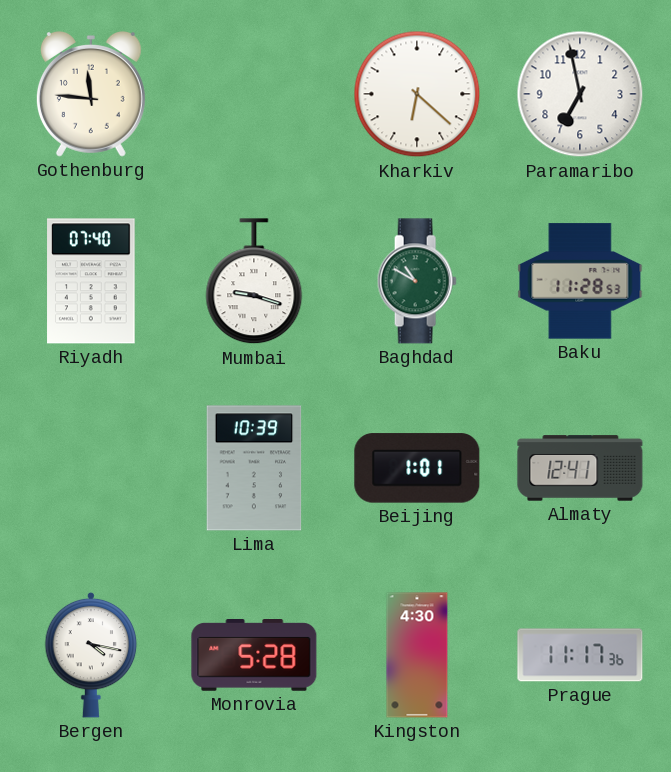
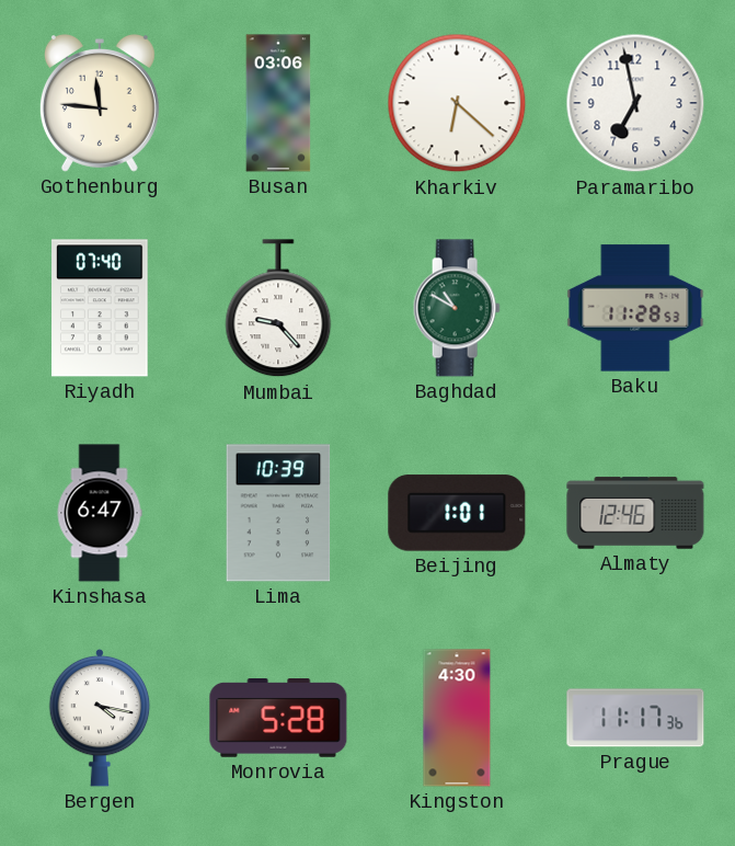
Busan: none -> 03:06 (278, 103)
Mumbai: 9:18 -> 9:23 (278, 309)
Kinshasa: none -> 6:47 (100, 513)
Almaty: 12:41 -> 12:46 (635, 513)
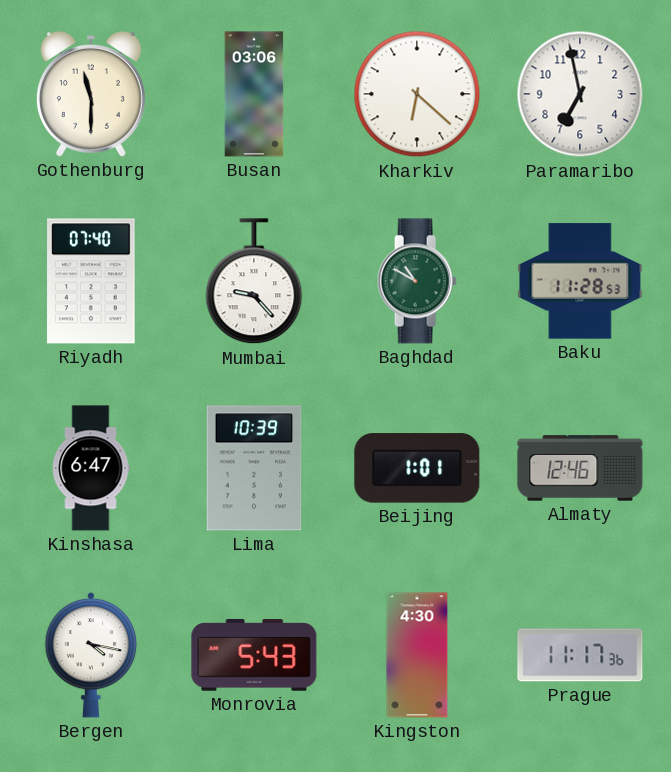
Gothenburg: 11:46 -> 11:30 (91, 95)
Monrovia: 5:28 -> 5:43 (254, 656)
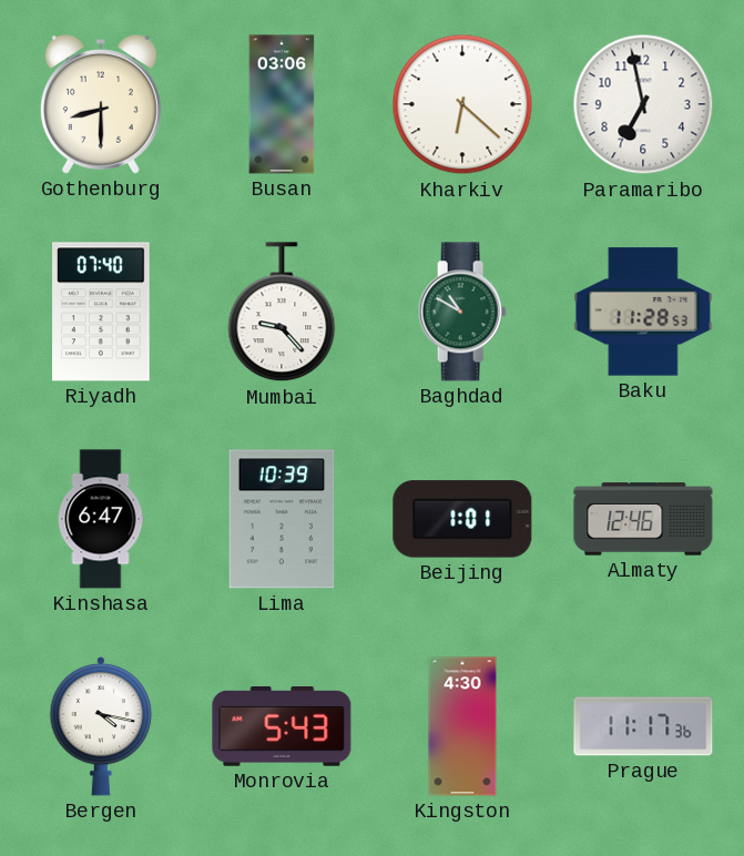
Gothenburg: 11:30 -> 8:30 (101, 105)
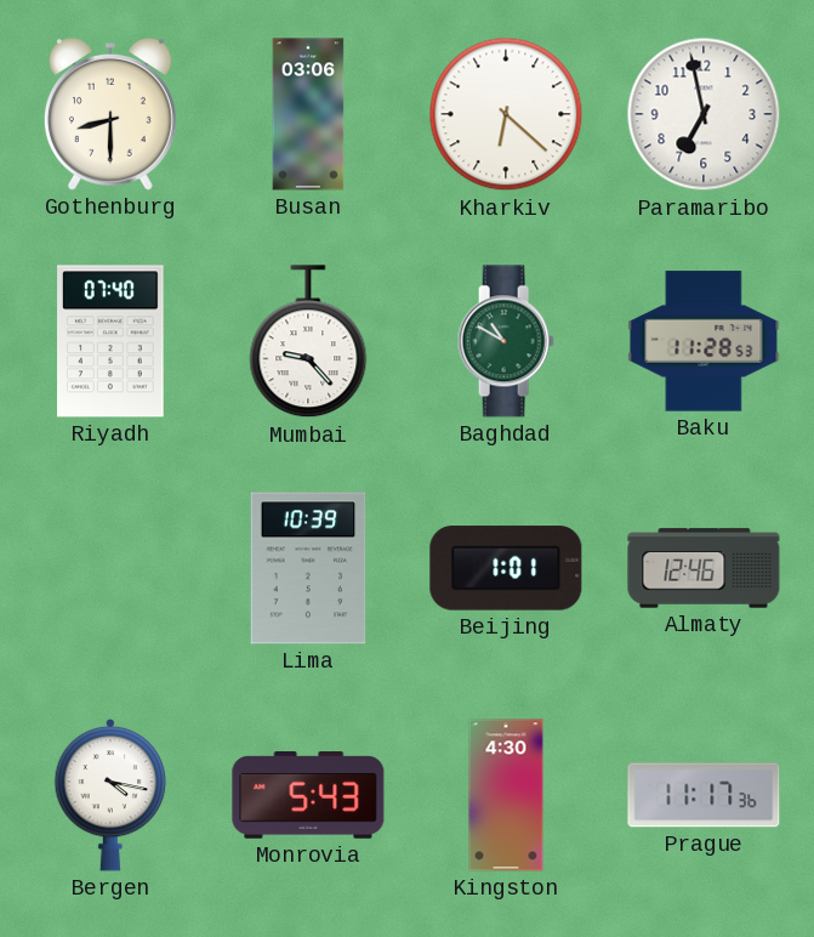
Kinshasa: 6:47 -> none (101, 519)
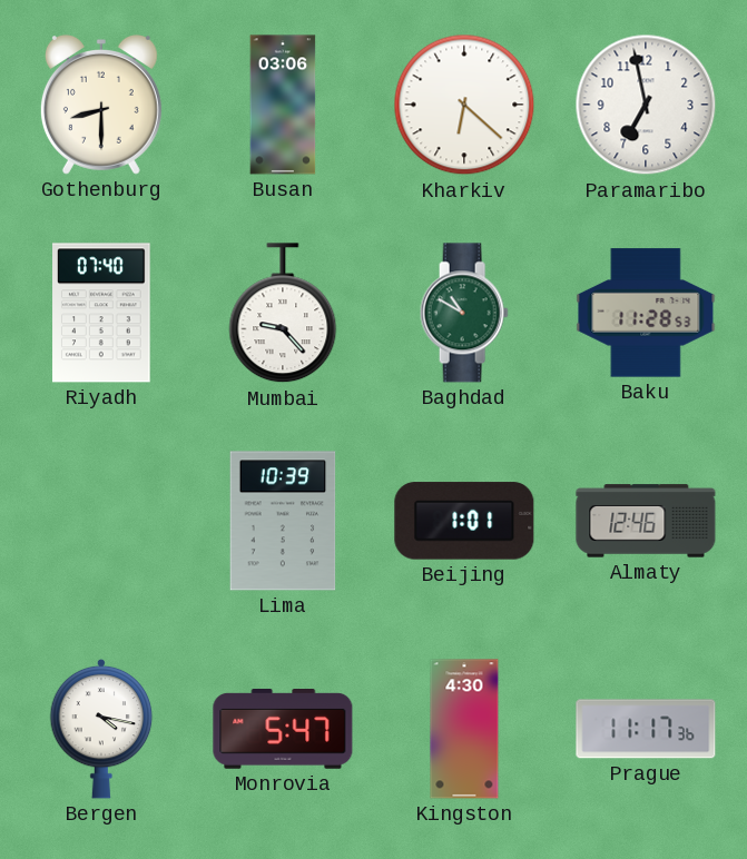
Monrovia: 5:43 -> 5:47 (283, 730)
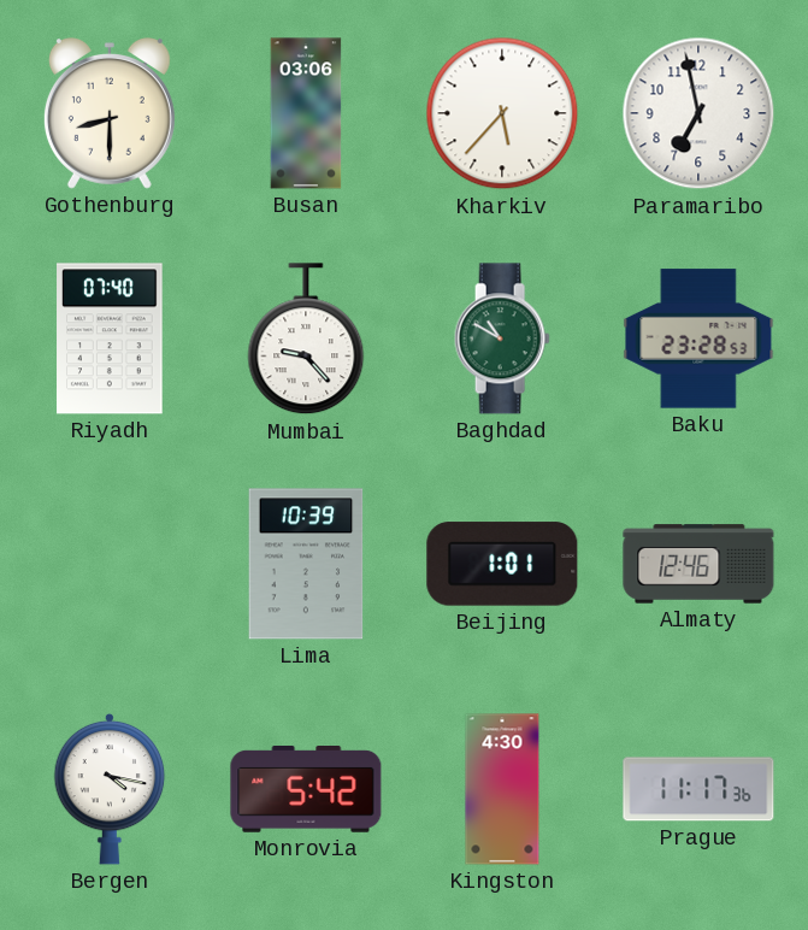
Kharkiv: 6:22 -> 5:37 (502, 113)
Baku: 11:28 -> 23:28 (698, 339)
Monrovia: 5:47 -> 5:42 (306, 790)
